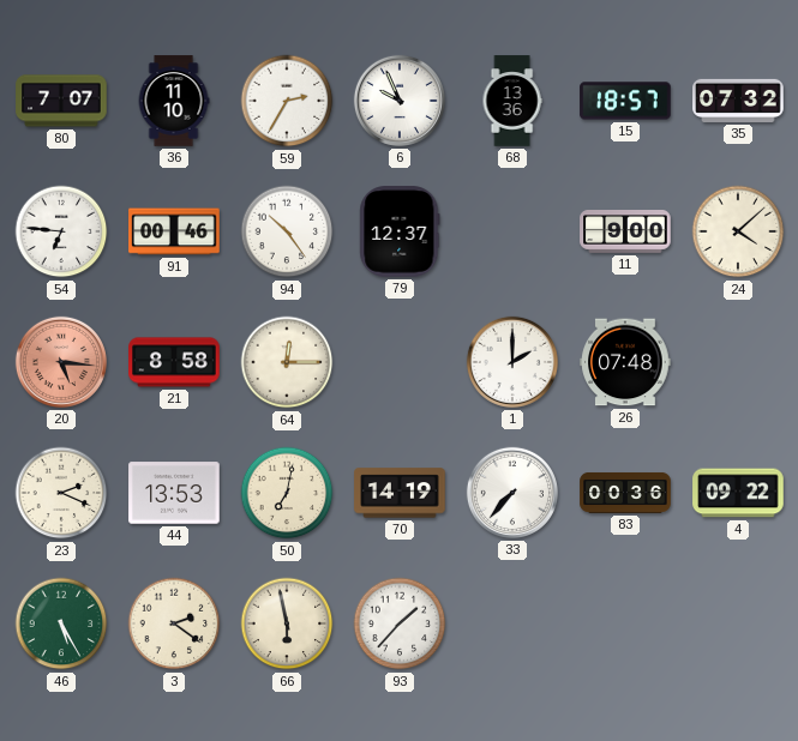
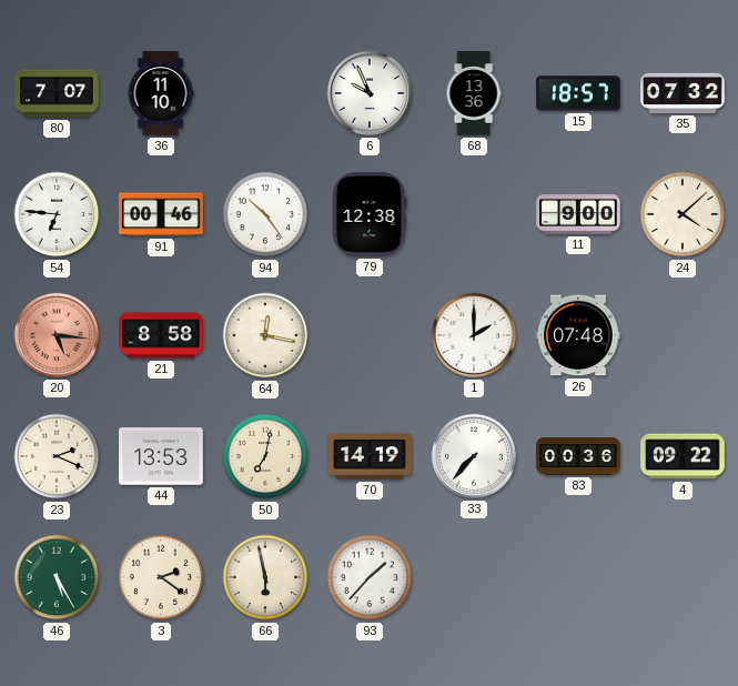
59: 2:35 -> none (287, 101)
79: 12:37 -> 12:38 (370, 214)
64: 12:15 -> 12:17 (265, 335)
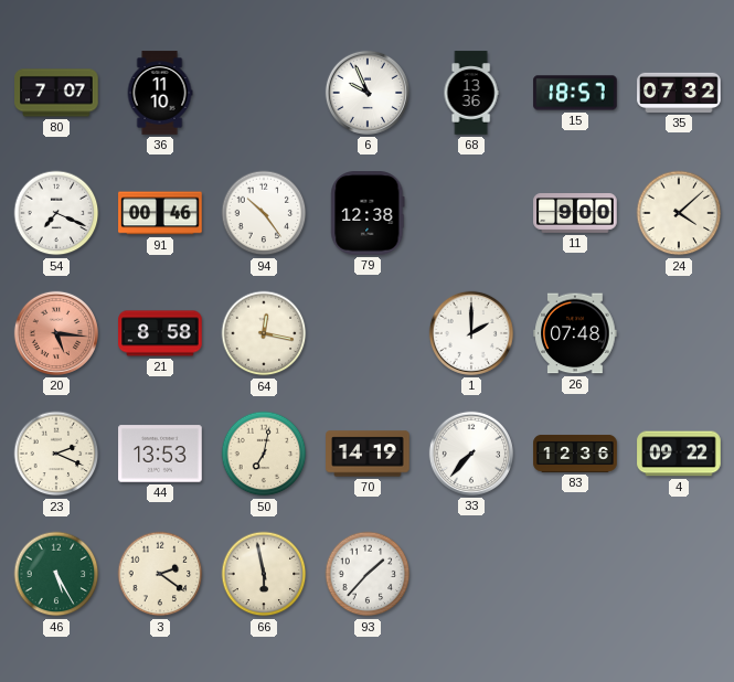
54: 6:46 -> 7:19 (56, 213)
83: 00:36 -> 12:36 (575, 454)
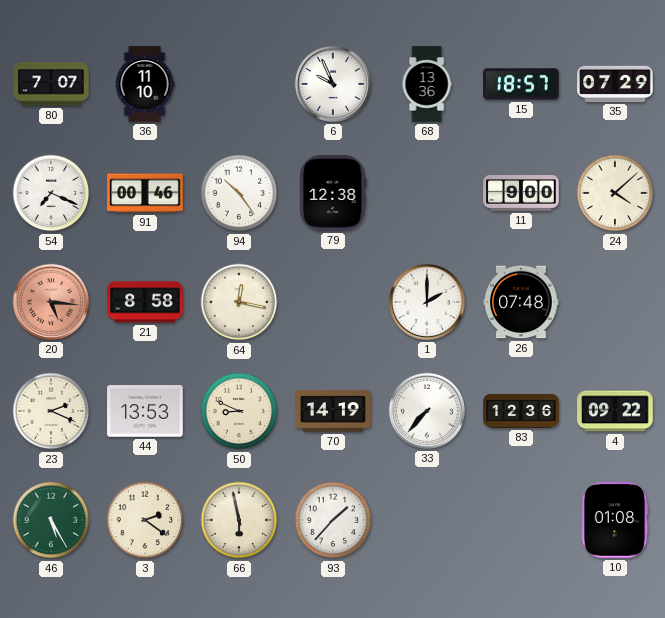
35: 07:32 -> 07:29 (615, 84)
50: 7:02 -> 8:49 (239, 411)
10: none -> 01:08 (615, 520)
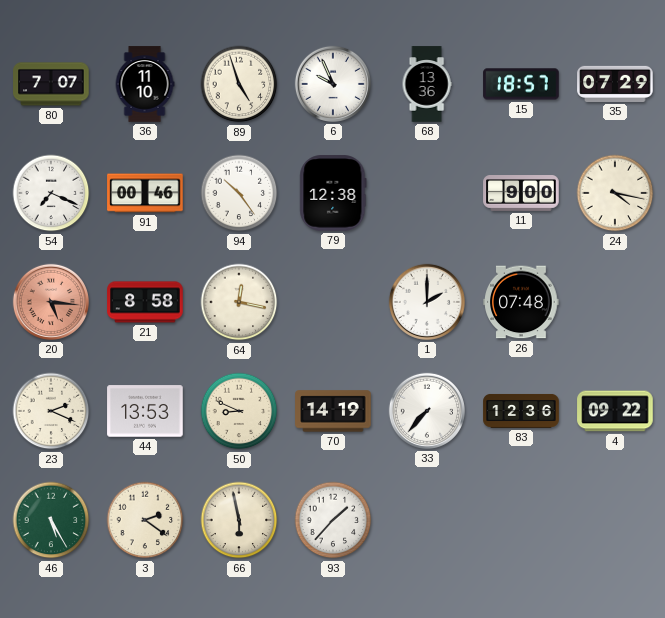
89: none -> 4:57 (239, 84)
24: 4:08 -> 4:17 (615, 193)
10: 01:08 -> none (615, 520)
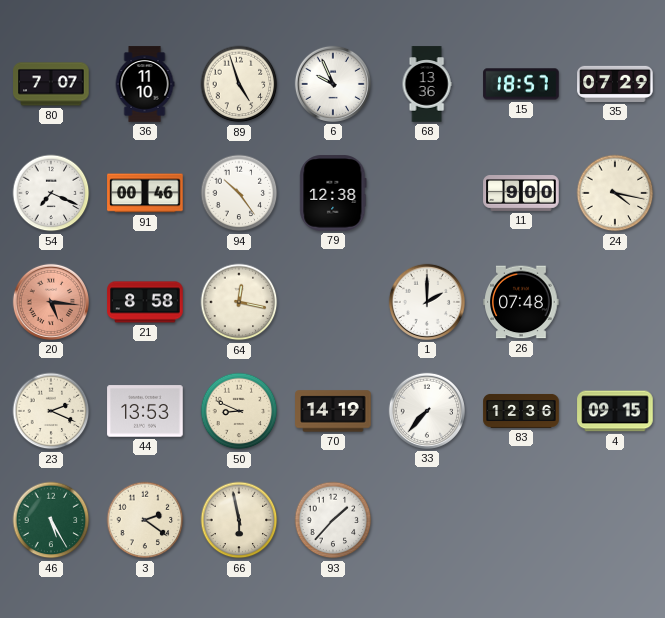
4: 09:22 -> 09:15 (615, 411)
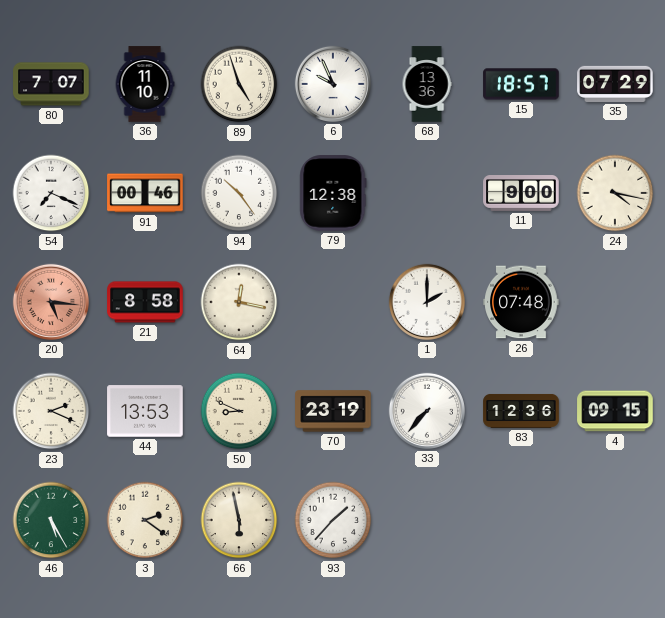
70: 14:19 -> 23:19 (333, 411)
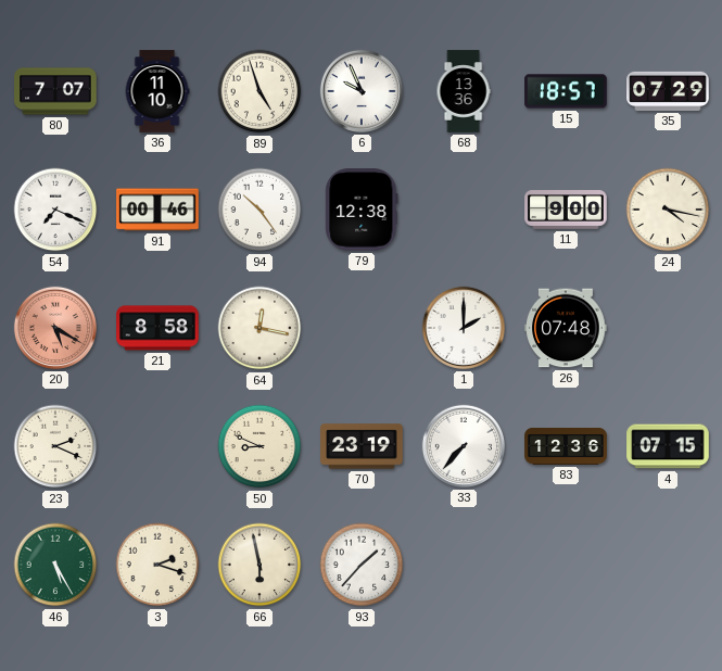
20: 5:16 -> 5:20 (55, 328)
44: 13:53 -> none (145, 411)
4: 09:15 -> 07:15 (668, 446)
3: 2:21 -> 2:18 (157, 565)
